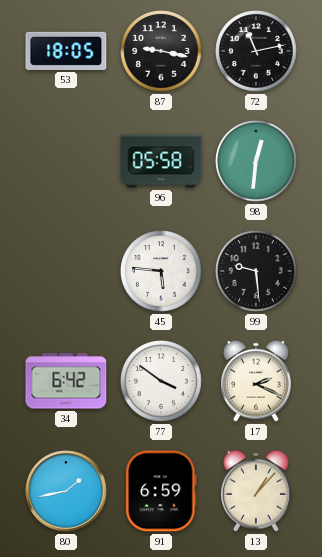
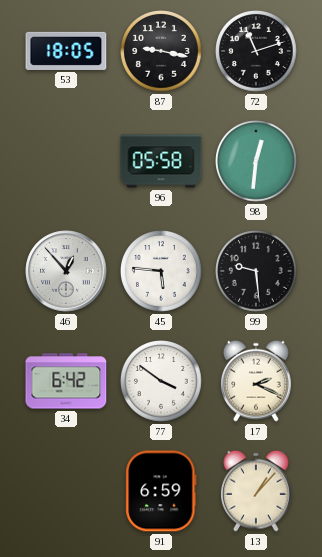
72: 11:13 -> 11:12 (257, 52)
46: none -> 12:53 (66, 271)
80: 1:43 -> none (66, 491)
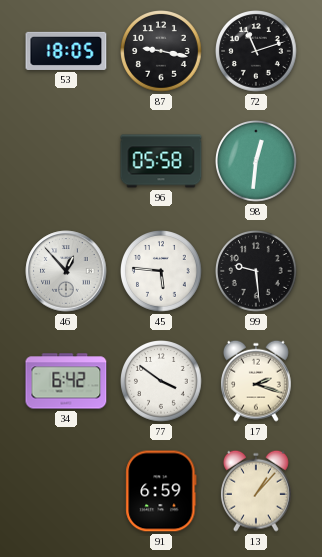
17: 2:19 -> 2:18 (256, 381)
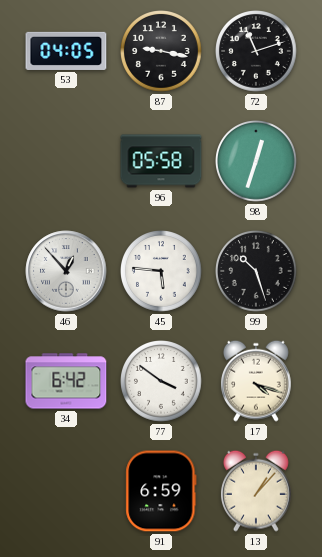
53: 18:05 -> 04:05 (66, 51)
98: 12:31 -> 12:33 (257, 162)
99: 9:29 -> 10:27 (257, 272)
17: 2:18 -> 4:18 (256, 381)
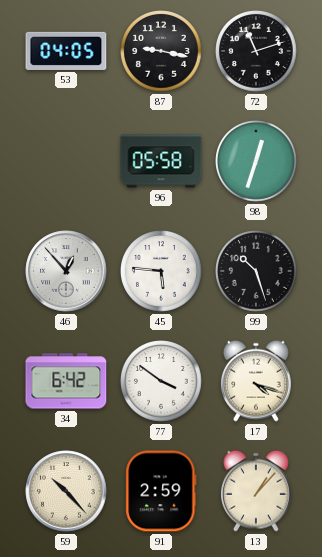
59: none -> 10:23 (66, 491)
91: 6:59 -> 2:59 (161, 491)
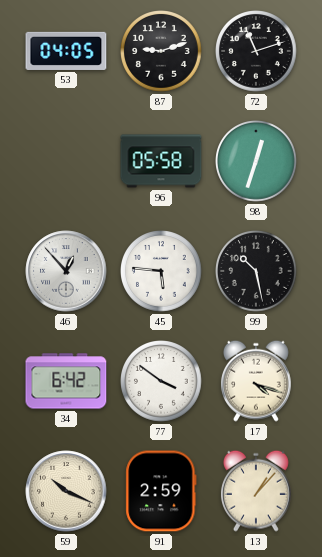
87: 9:17 -> 9:12 (162, 52)
99: 10:27 -> 10:28 (257, 272)
59: 10:23 -> 10:19 (66, 491)
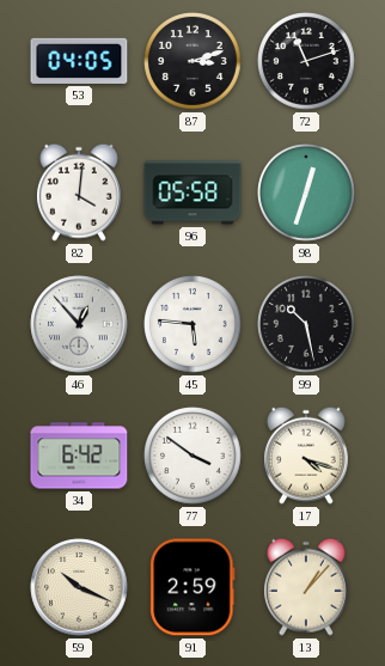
87: 9:12 -> 3:12 (194, 62)
82: none -> 4:01 (79, 193)
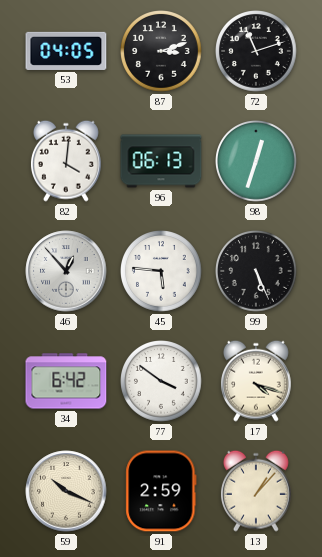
96: 05:58 -> 06:13 (161, 161)
99: 10:28 -> 5:26 (257, 272)
